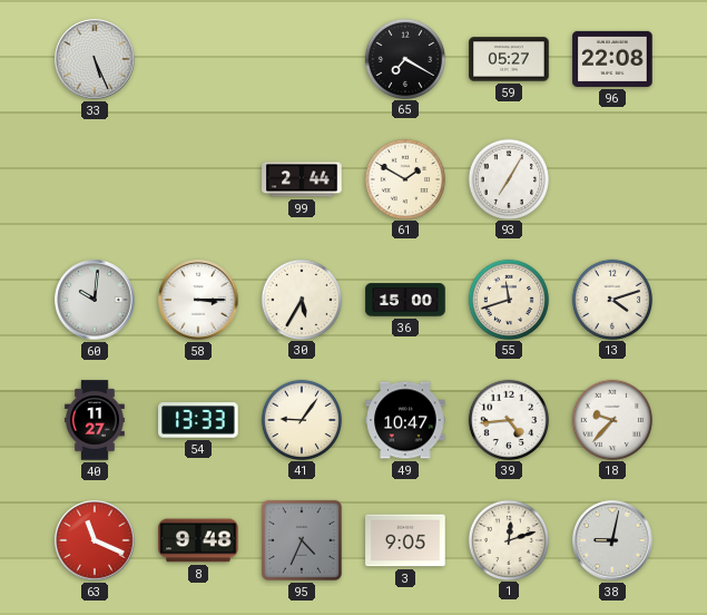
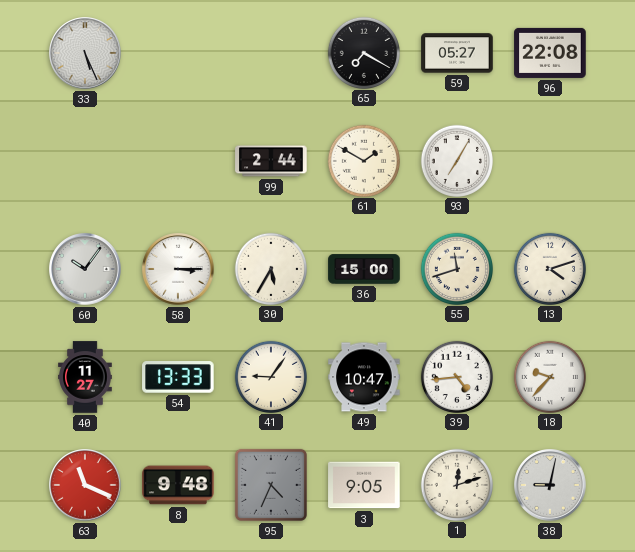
60: 10:01 -> 10:06 (85, 269)
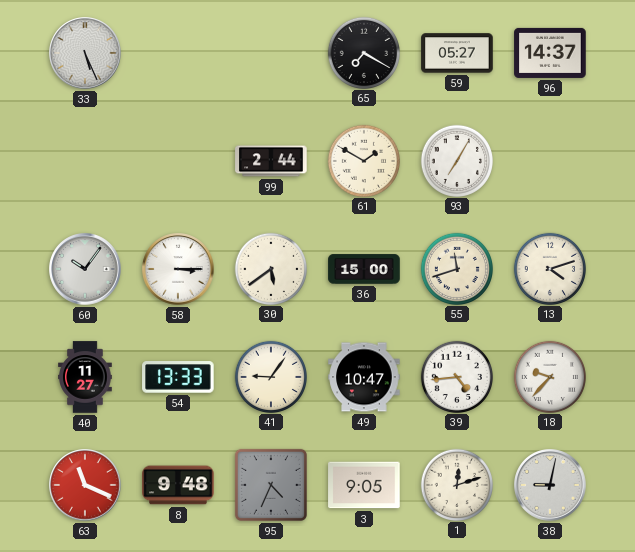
96: 22:08 -> 14:37 (550, 53)
30: 5:35 -> 5:39 (270, 268)
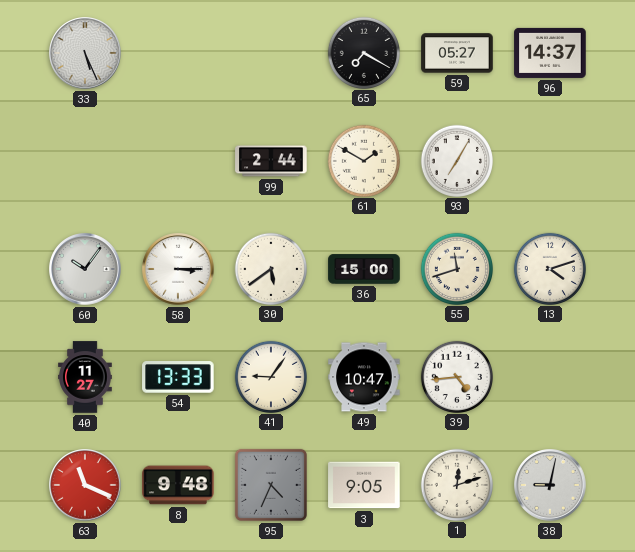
18: 9:37 -> none (549, 376)
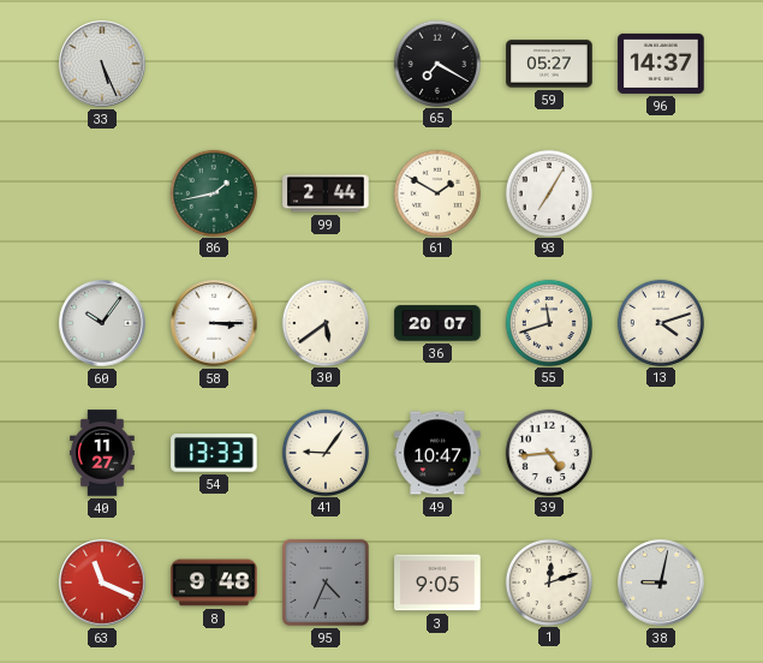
86: none -> 1:43 (213, 192)
36: 15:00 -> 20:07 (437, 323)
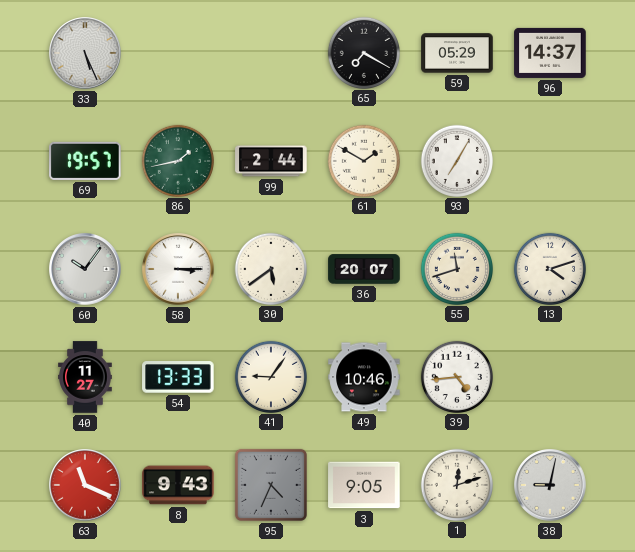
59: 05:27 -> 05:29 (457, 53)
69: none -> 19:57 (85, 161)
49: 10:47 -> 10:46 (364, 377)
8: 9:48 -> 9:43 (178, 485)
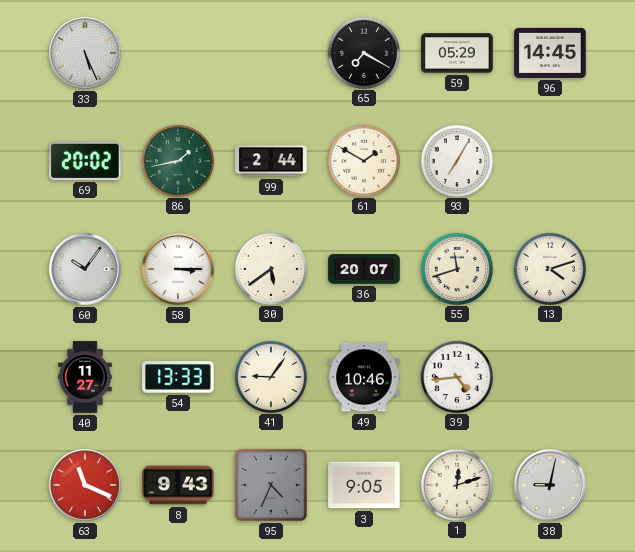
96: 14:37 -> 14:45 (550, 53)
69: 19:57 -> 20:02 (85, 161)
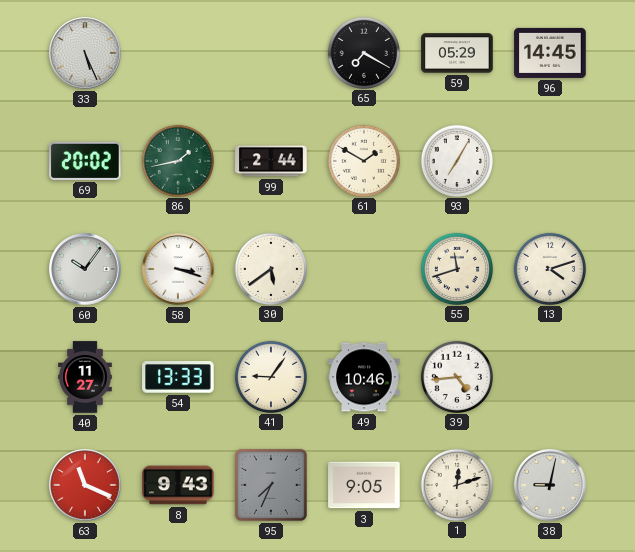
58: 3:15 -> 3:18 (178, 269)
36: 20:07 -> none (364, 269)
95: 4:34 -> 7:34 (271, 485)
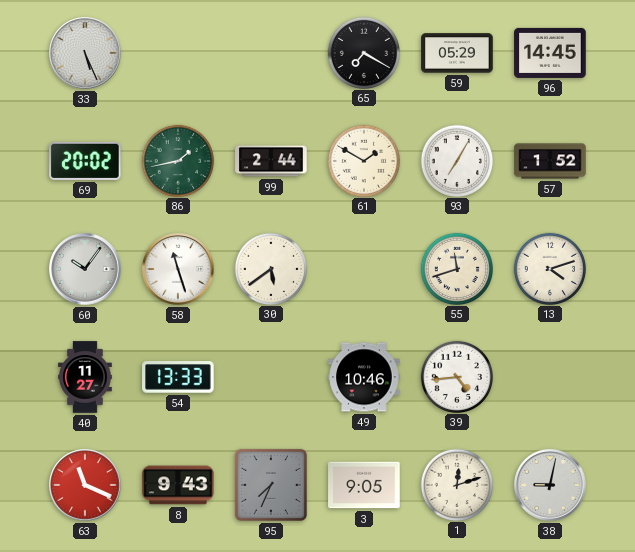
57: none -> 1:52 (550, 161)
58: 3:18 -> 11:27 (178, 269)
41: 9:06 -> none (270, 376)
